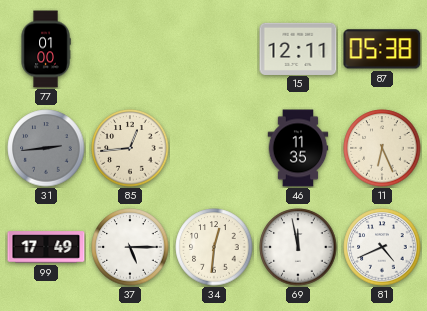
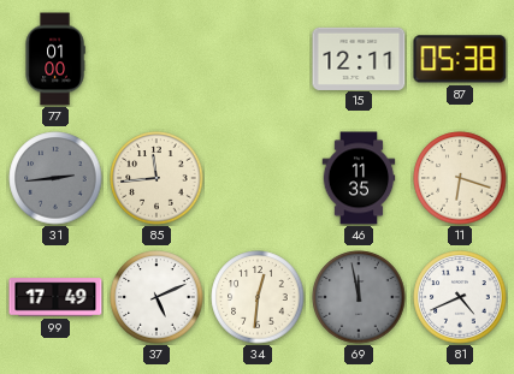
85: 12:44 -> 11:44 (156, 178)
11: 6:26 -> 6:18 (460, 178)
37: 5:15 -> 5:11 (156, 297)
69 dial: white -> grey (359, 297)
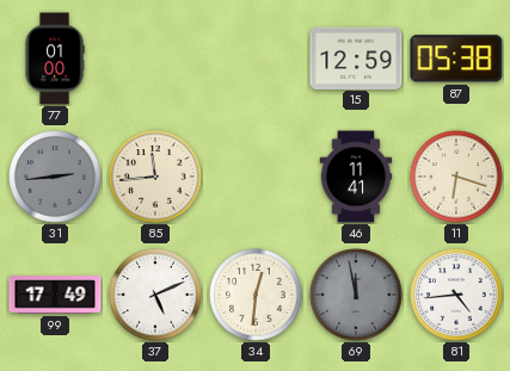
15: 12:11 -> 12:59 (356, 57)
46: 11:35 -> 11:41 (356, 177)
81: 4:41 -> 4:44 (456, 295)
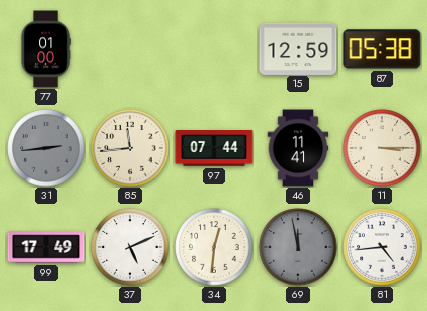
97: none -> 07:44 (214, 148)
11: 6:18 -> 3:15 (382, 148)
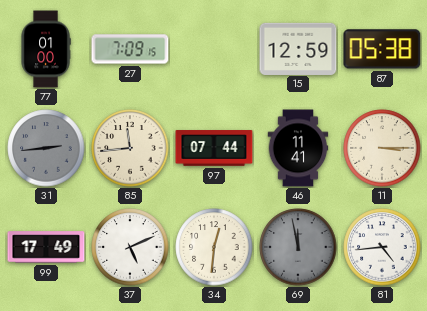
27: none -> 7:09 (130, 49)
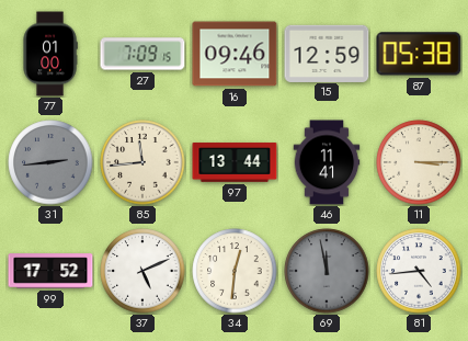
16: none -> 09:46 (235, 54)
97: 07:44 -> 13:44 (235, 162)
99: 17:49 -> 17:52 (50, 271)
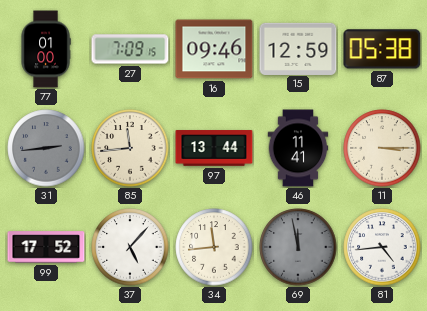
37: 5:11 -> 5:07 (130, 247)
34: 12:31 -> 11:44 (214, 247)
